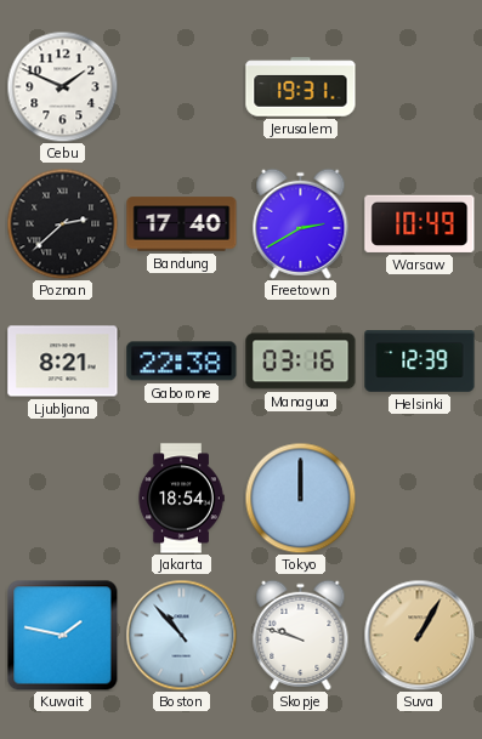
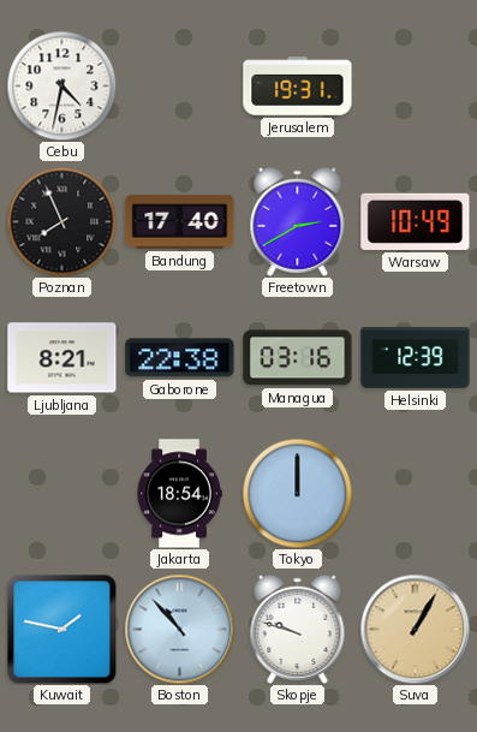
Cebu: 1:49 -> 4:32 (61, 85)
Poznan: 2:38 -> 7:56 (61, 221)
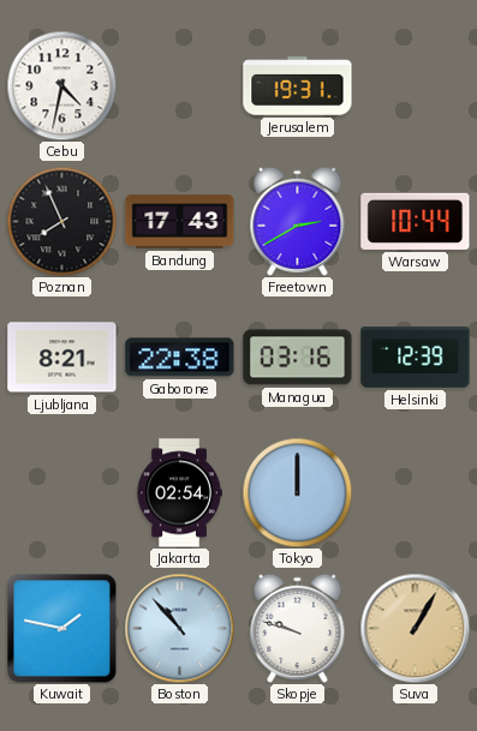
Bandung: 17:40 -> 17:43 (180, 222)
Warsaw: 10:49 -> 10:44 (416, 221)
Jakarta: 18:54 -> 02:54 (179, 493)
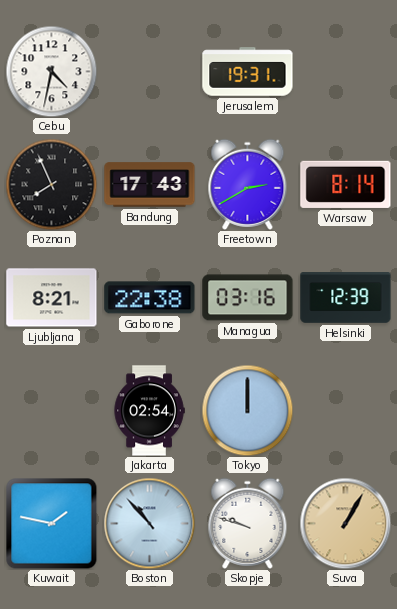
Warsaw: 10:44 -> 8:14 (346, 184)
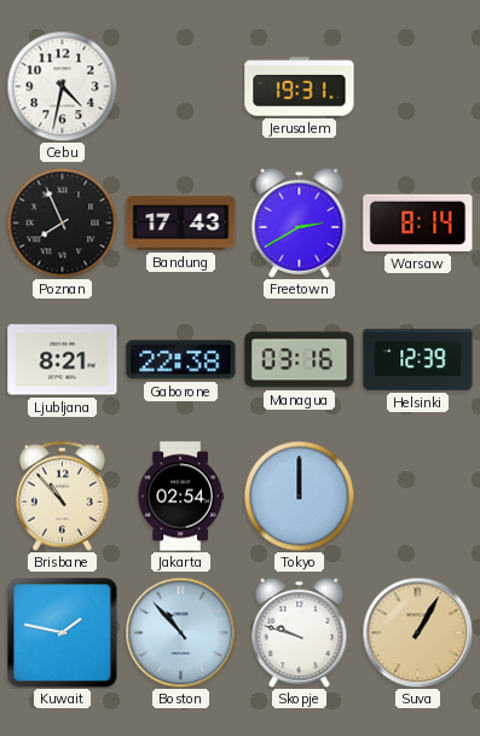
Brisbane: none -> 10:53 (62, 496)
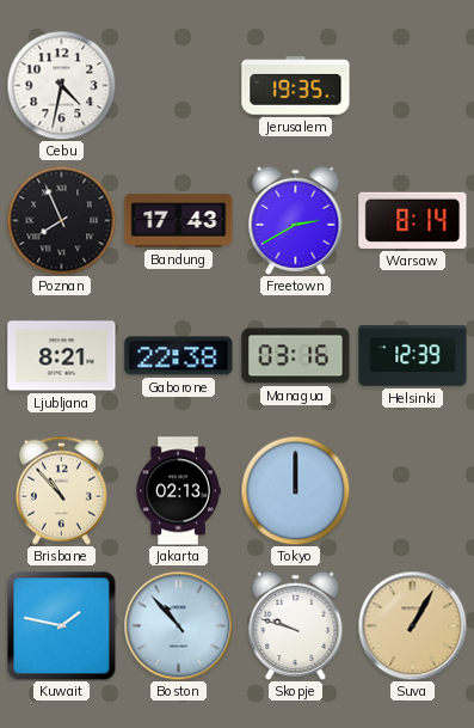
Jerusalem: 19:31 -> 19:35 (296, 86)
Jakarta: 02:54 -> 02:13 (178, 491)
